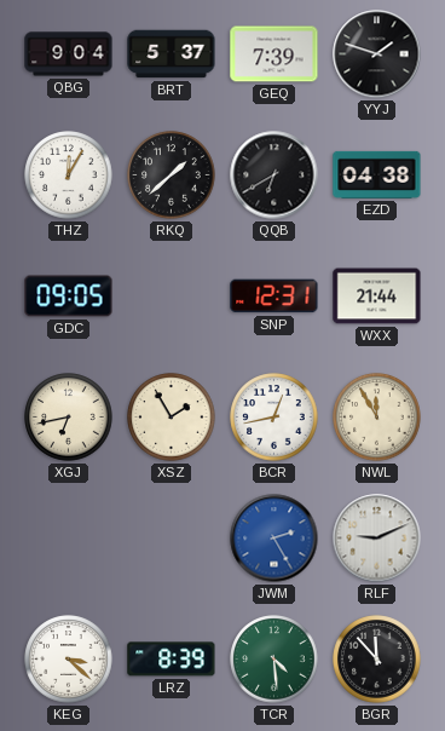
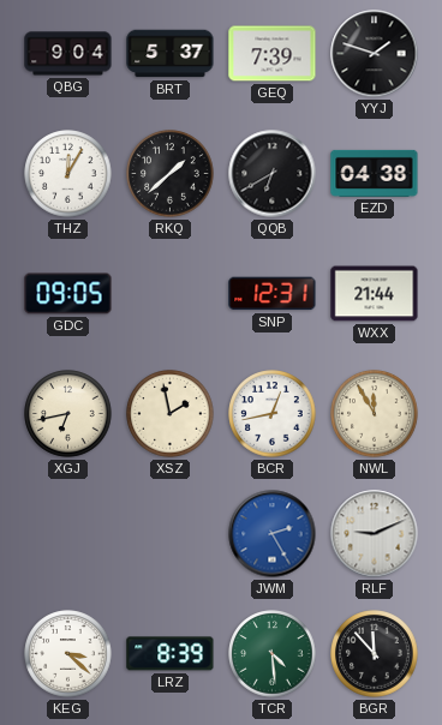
XSZ: 1:55 -> 1:58 (171, 414)
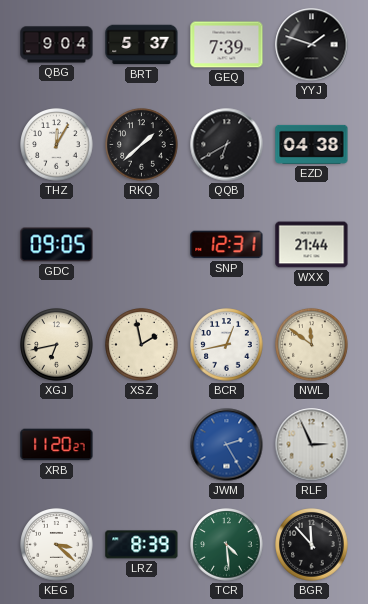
NWL: 11:55 -> 11:51 (312, 345)
XRB: none -> 11:20 (57, 445)
RLF: 9:11 -> 2:56 (312, 445)
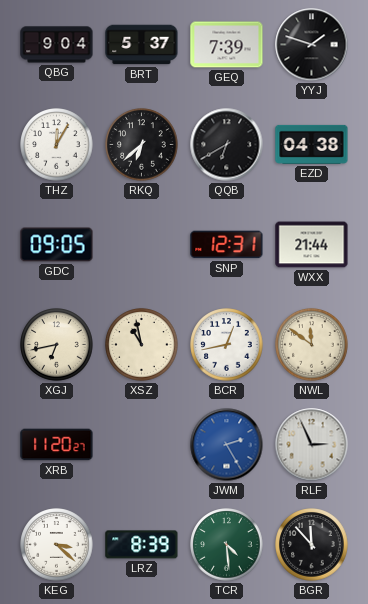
RKQ: 1:38 -> 6:38 (142, 145)
XSZ: 1:58 -> 10:58 (142, 345)
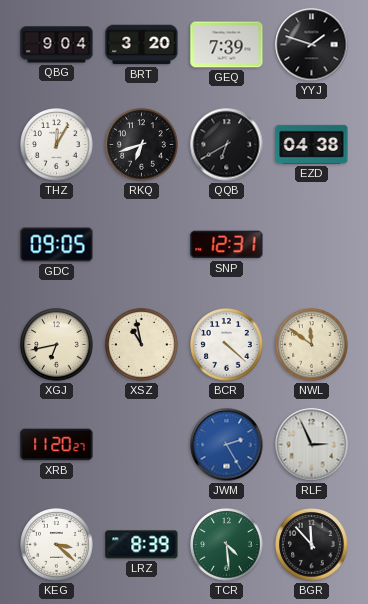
BRT: 5:37 -> 3:20 (142, 45)
RKQ: 6:38 -> 6:42 (142, 145)
WXX: 21:44 -> none (312, 245)
BCR: 12:43 -> 4:22 (227, 345)
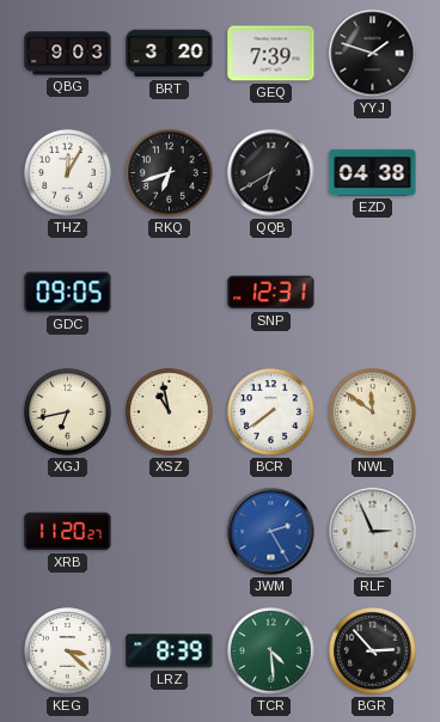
QBG: 9:04 -> 9:03 (68, 54)
BCR: 4:22 -> 7:39 (271, 412)
BGR: 11:53 -> 2:53 (373, 651)
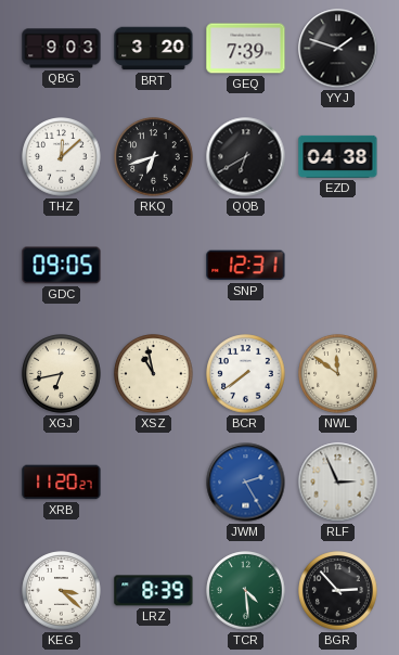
THZ: 12:05 -> 12:08 (62, 157)
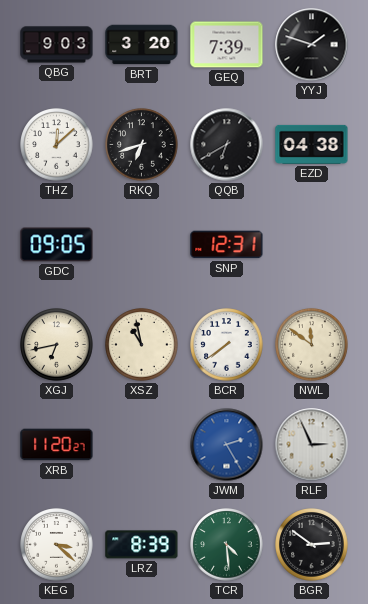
BGR: 2:53 -> 2:51 (312, 545)
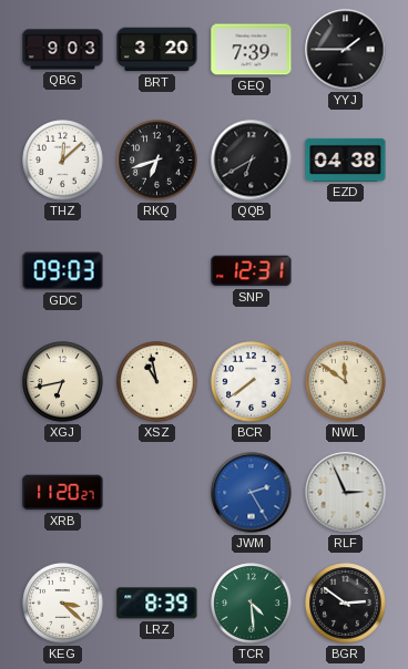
YYJ: 1:48 -> 1:45 (346, 50)
GDC: 09:05 -> 09:03 (63, 271)
